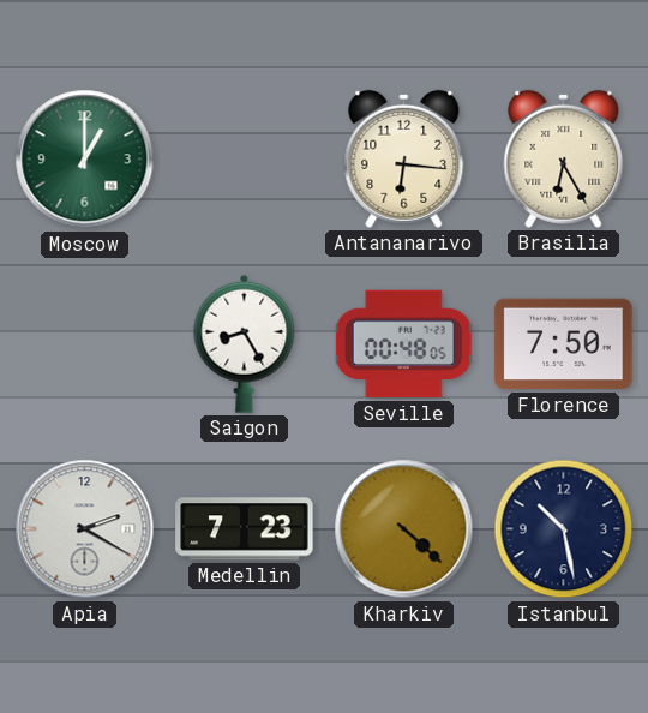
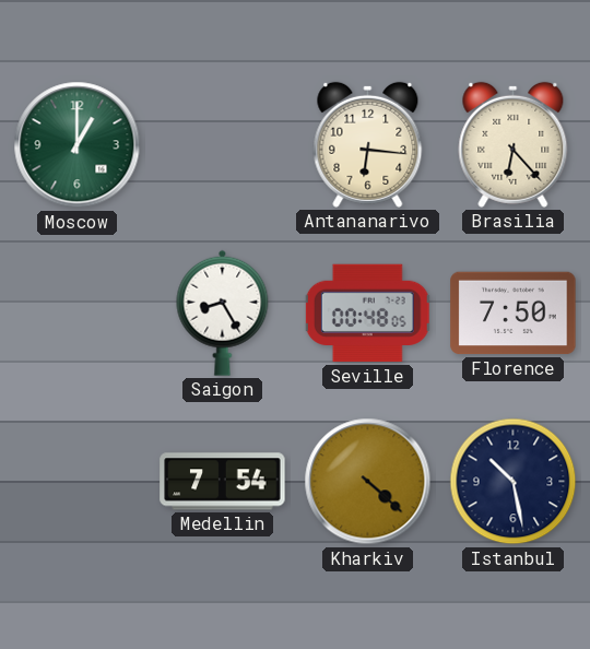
Brasilia: 6:25 -> 6:23 (514, 144)
Apia: 2:20 -> none (85, 529)
Medellin: 7:23 -> 7:54 (223, 482)
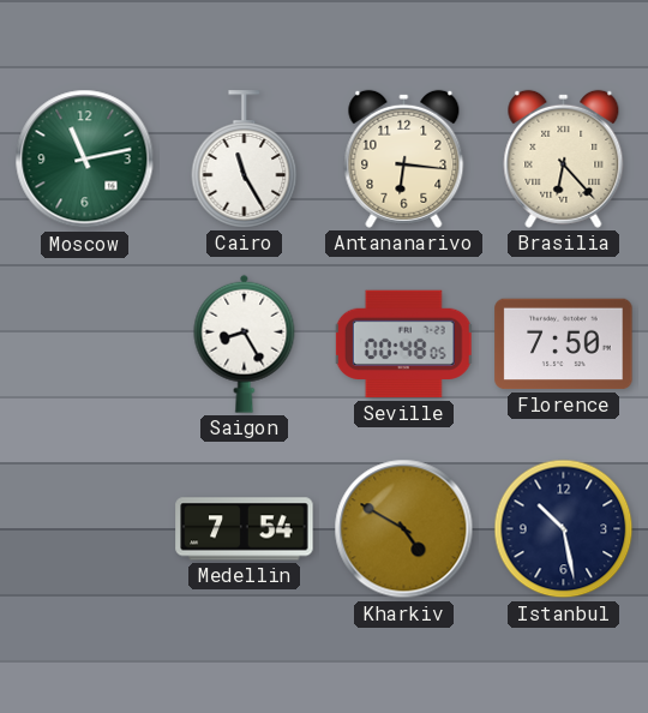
Moscow: 1:00 -> 11:13 (85, 160)
Cairo: none -> 11:25 (245, 160)
Kharkiv: 4:22 -> 4:50 (404, 529)
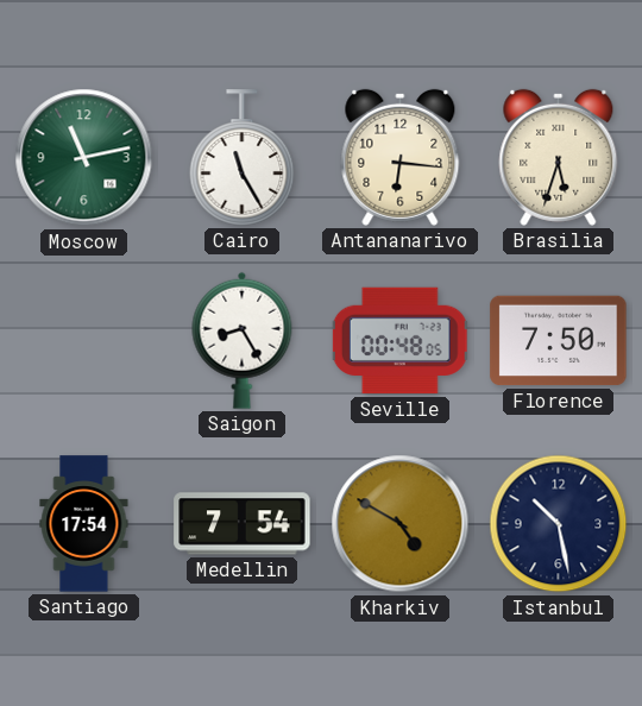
Brasilia: 6:23 -> 5:33 (559, 157)
Santiago: none -> 17:54 (84, 524)
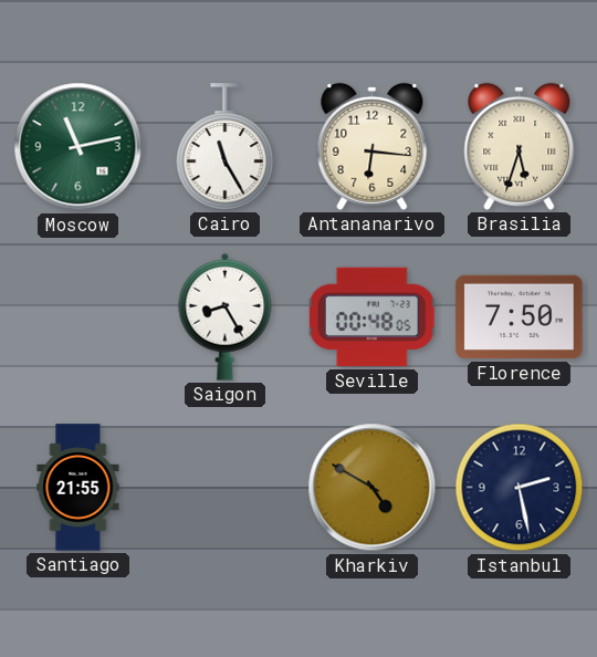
Santiago: 17:54 -> 21:55 (78, 488)
Medellin: 7:54 -> none (243, 524)
Istanbul: 10:28 -> 2:28 (520, 488)
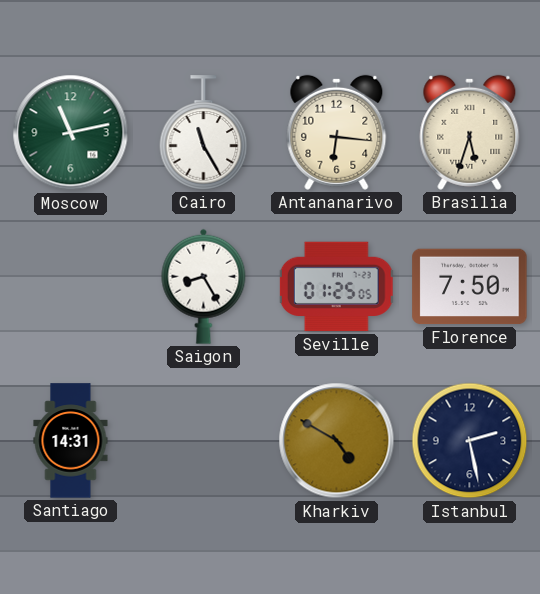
Seville: 00:48 -> 01:25 (337, 287)
Santiago: 21:55 -> 14:31 (71, 441)
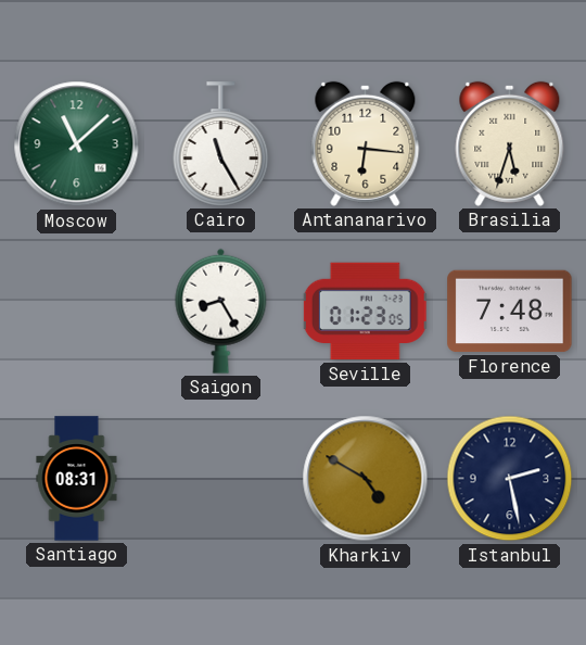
Moscow: 11:13 -> 11:08 (77, 144)
Seville: 01:25 -> 01:23 (366, 312)
Florence: 7:50 -> 7:48 (510, 312)
Santiago: 14:31 -> 08:31 (77, 479)
